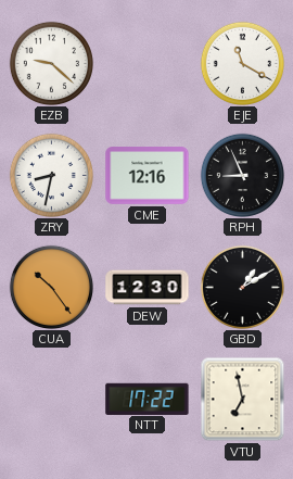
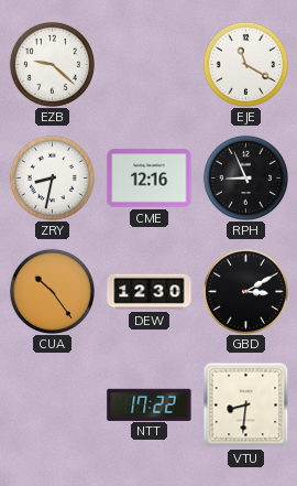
GBD: 1:10 -> 3:10 (245, 291)
VTU: 6:58 -> 8:31 (246, 406)
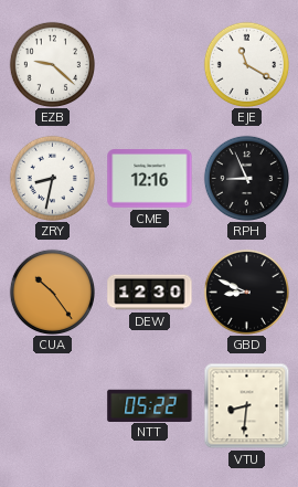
GBD: 3:10 -> 8:49 (246, 292)
NTT: 17:22 -> 05:22 (150, 405)
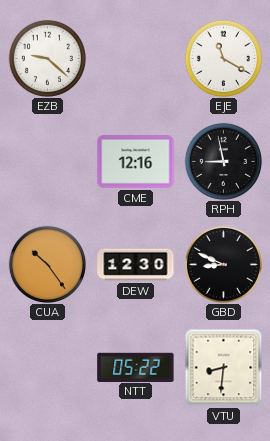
ZRY: 8:32 -> none (52, 178)
RPH: 8:56 -> 8:58 (223, 161)
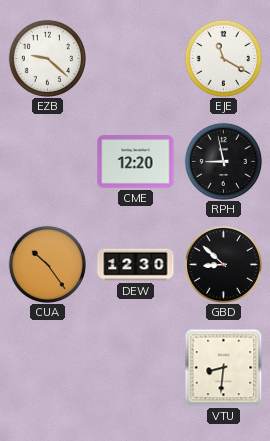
CME: 12:16 -> 12:20 (136, 162)
GBD: 8:49 -> 8:52 (223, 264)
NTT: 05:22 -> none (136, 367)
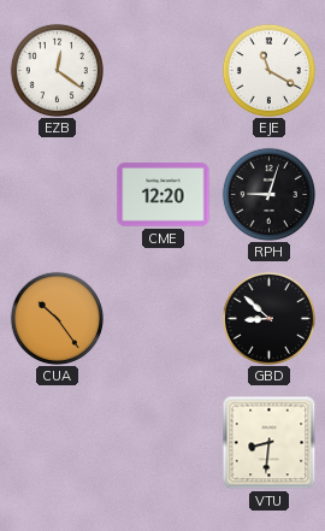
EZB: 9:22 -> 12:21 (57, 70)
RPH: 8:58 -> 9:03 (268, 194)
DEW: 12:30 -> none (136, 265)
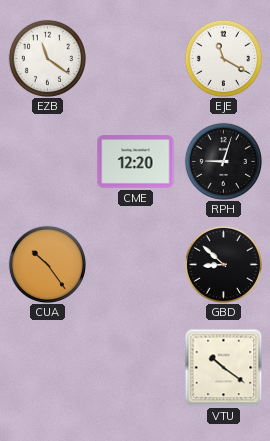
EZB: 12:21 -> 11:21 (47, 58)
VTU: 8:31 -> 10:21 (224, 368)
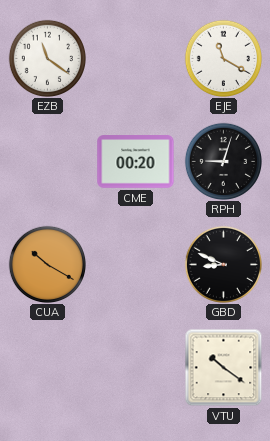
CME: 12:20 -> 00:20 (136, 162)
CUA: 10:24 -> 10:20 (47, 264)
GBD: 8:52 -> 8:49 (223, 264)
